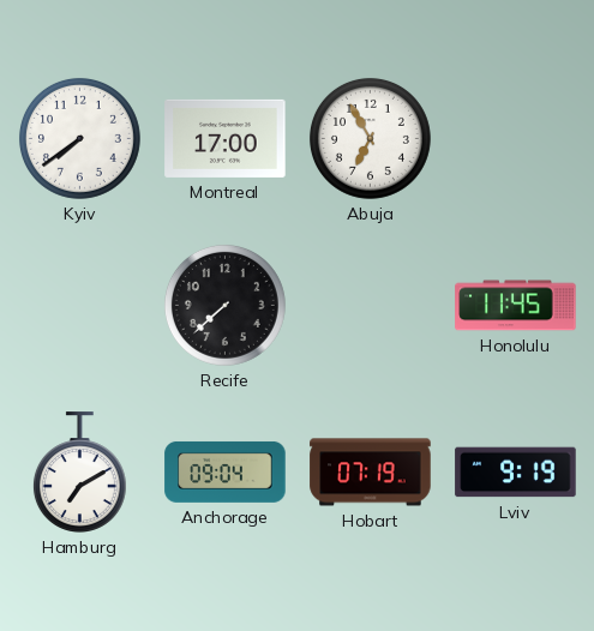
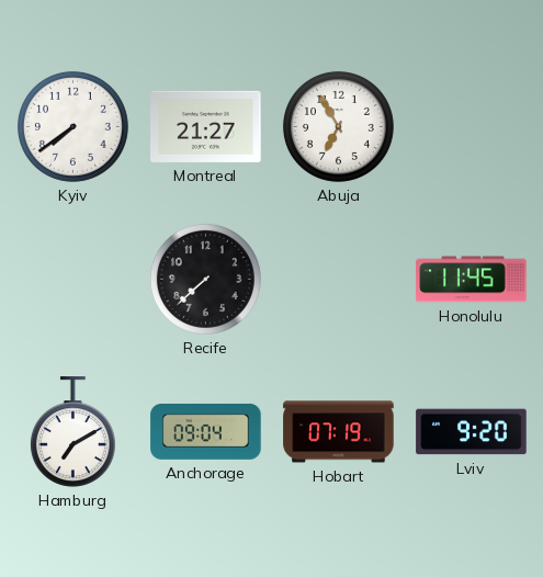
Montreal: 17:00 -> 21:27 (206, 126)
Lviv: 9:19 -> 9:20 (472, 432)
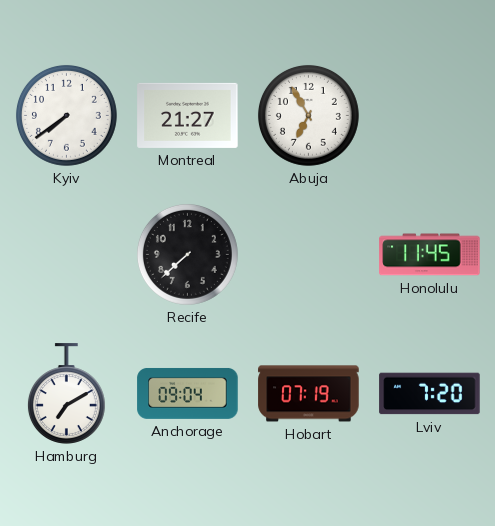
Lviv: 9:20 -> 7:20 (430, 394)
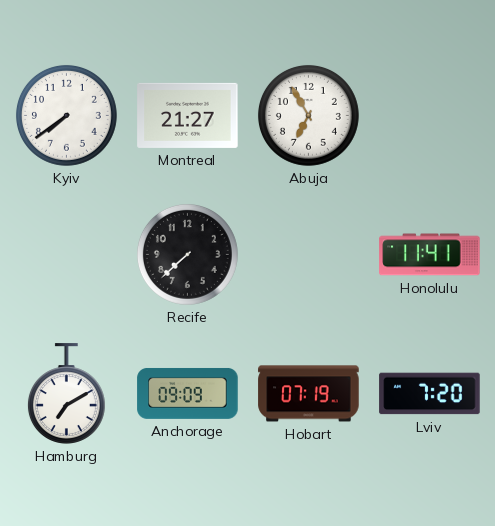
Honolulu: 11:45 -> 11:41 (430, 255)
Anchorage: 09:04 -> 09:09 (188, 393)
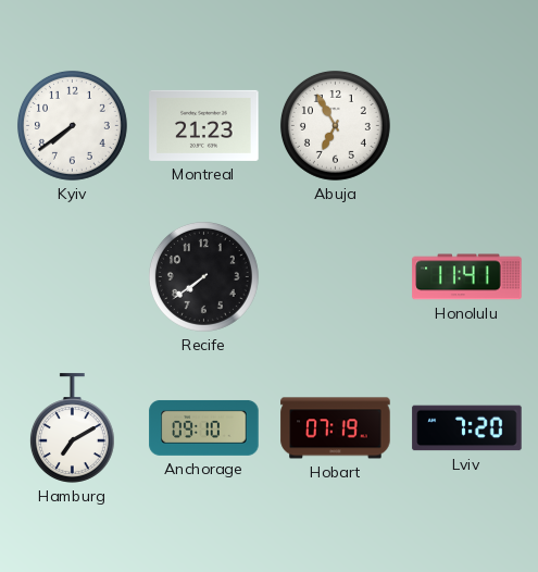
Montreal: 21:27 -> 21:23 (204, 125)
Recife: 7:38 -> 7:39 (203, 276)
Anchorage: 09:09 -> 09:10 (204, 427)
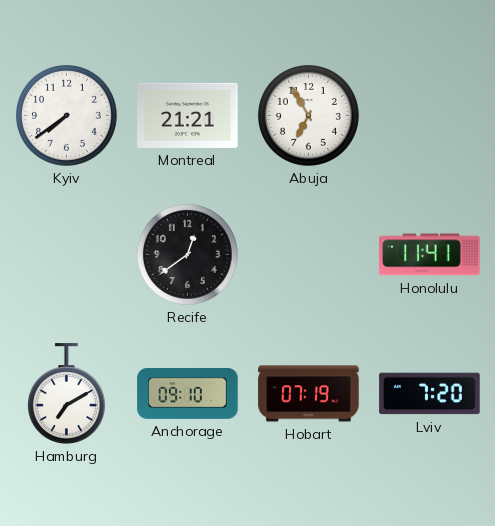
Montreal: 21:23 -> 21:21 (188, 115)
Recife: 7:39 -> 12:39 (187, 254)
